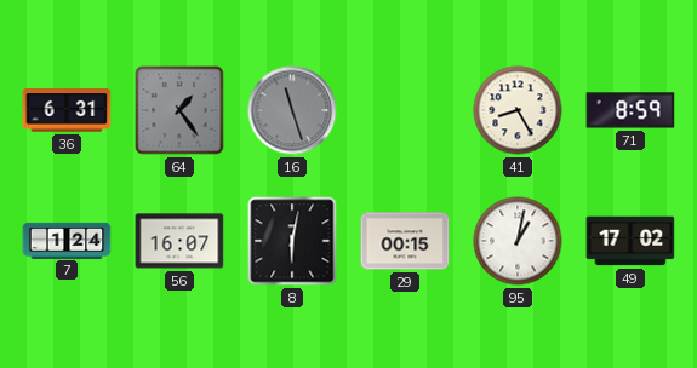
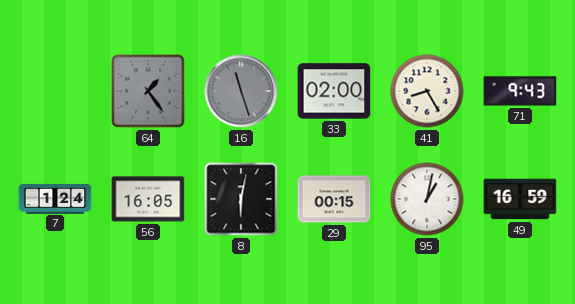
36: 6:31 -> none (67, 110)
33: none -> 02:00 (334, 91)
71: 8:59 -> 9:43 (520, 91)
56: 16:07 -> 16:05 (148, 199)
49: 17:02 -> 16:59 (520, 199)
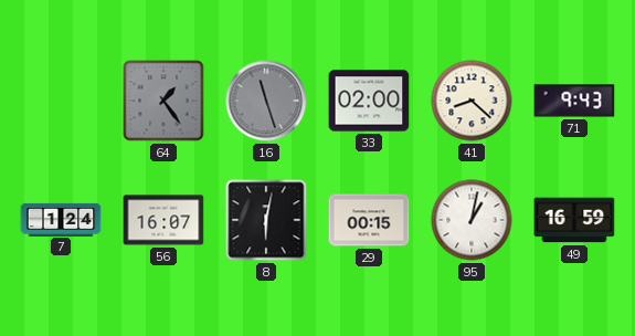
41: 8:25 -> 8:22 (472, 101)
56: 16:05 -> 16:07 (163, 220)
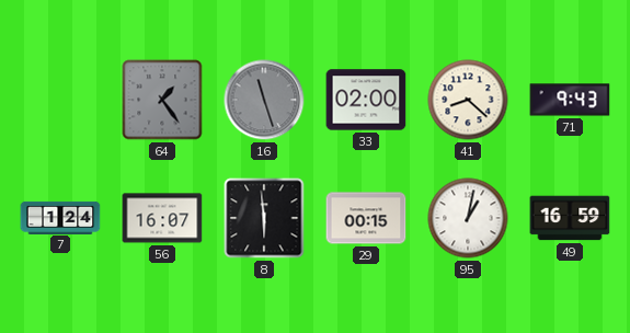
8: 6:02 -> 5:59 (264, 218)
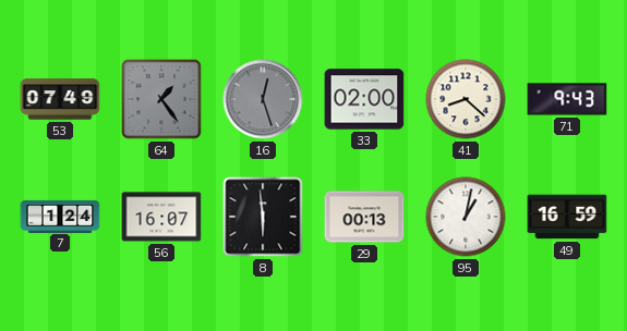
53: none -> 07:49 (60, 99)
16: 11:27 -> 12:27 (263, 99)
29: 00:15 -> 00:13 (364, 217)
